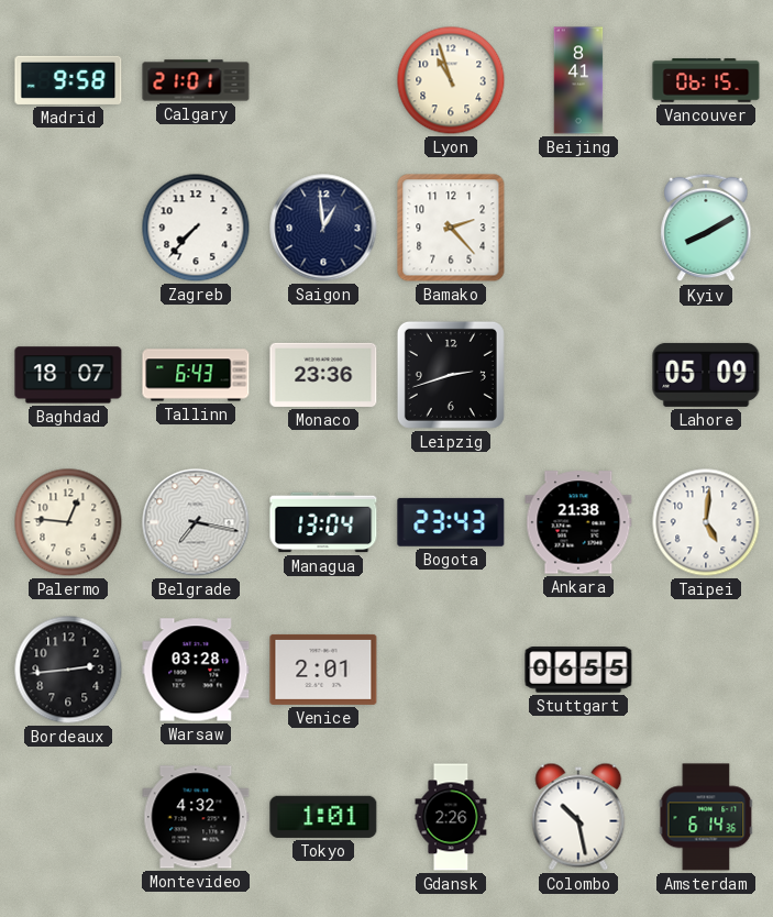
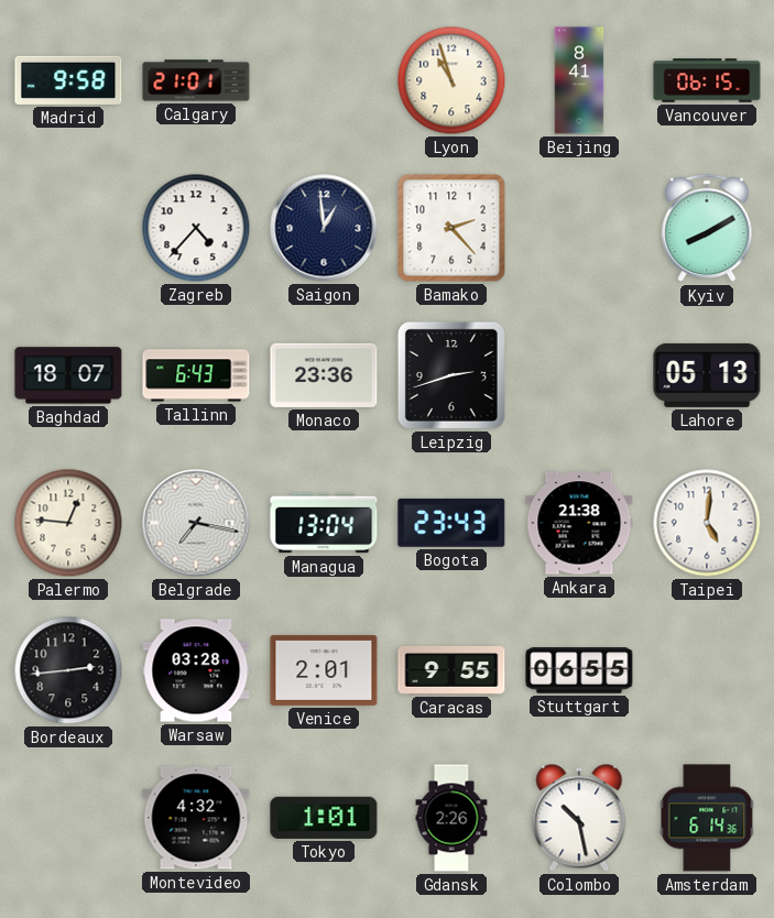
Zagreb: 7:37 -> 4:37 (196, 228)
Lahore: 05:09 -> 05:13 (707, 375)
Caracas: none -> 9:55 (451, 670)
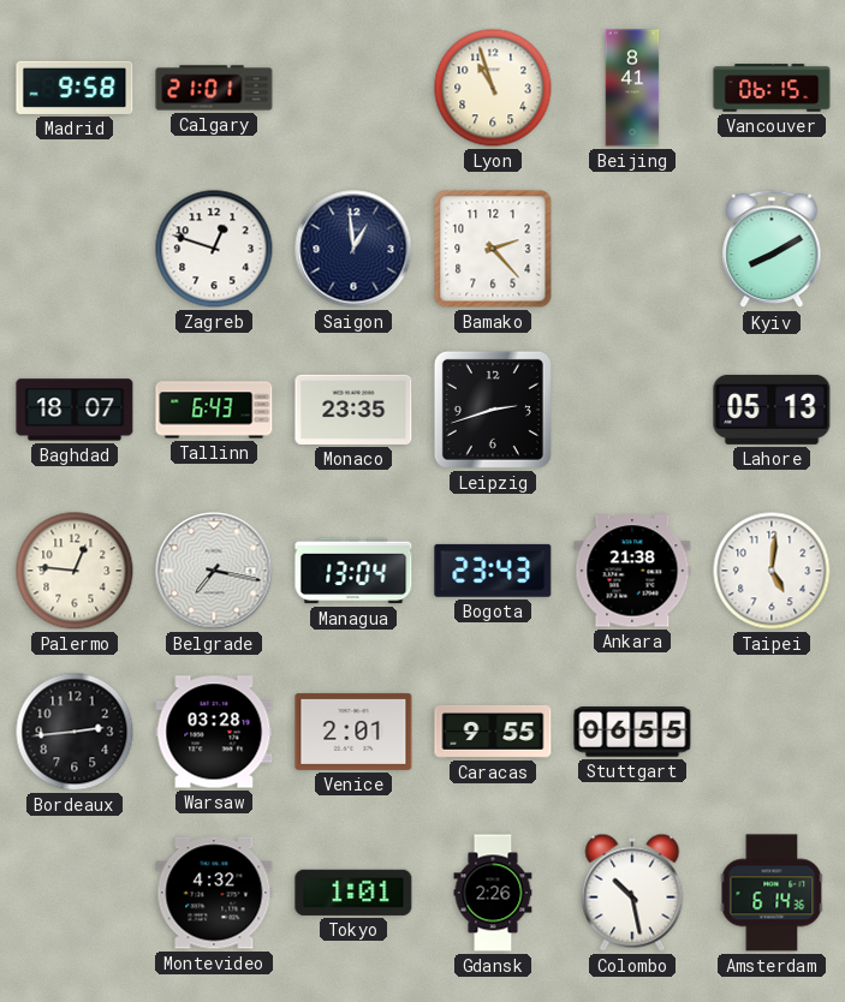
Zagreb: 4:37 -> 12:48 (214, 249)
Monaco: 23:36 -> 23:35 (353, 410)
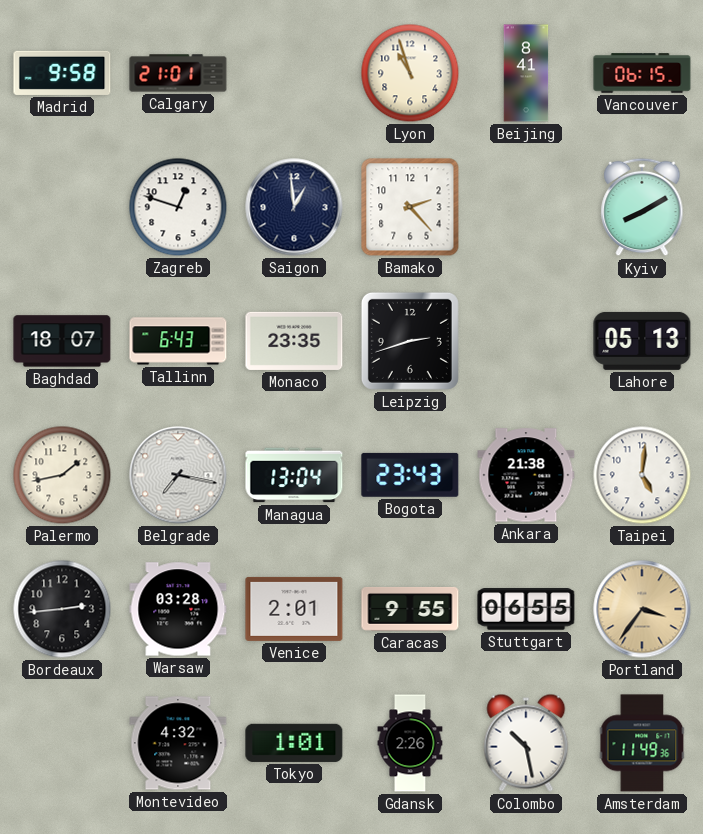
Palermo: 12:46 -> 1:43 (62, 475)
Portland: none -> 3:36 (642, 609)
Amsterdam: 6:14 -> 11:49 (642, 743)
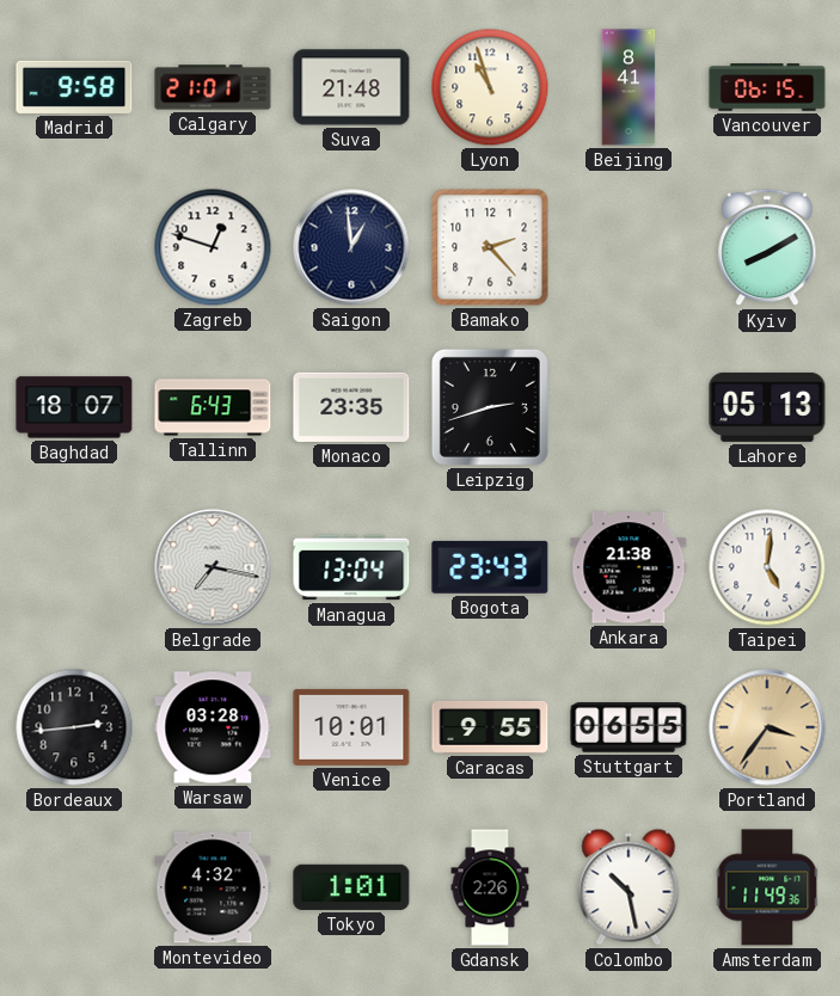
Suva: none -> 21:48 (351, 87)
Palermo: 1:43 -> none (62, 475)
Venice: 2:01 -> 10:01 (351, 727)
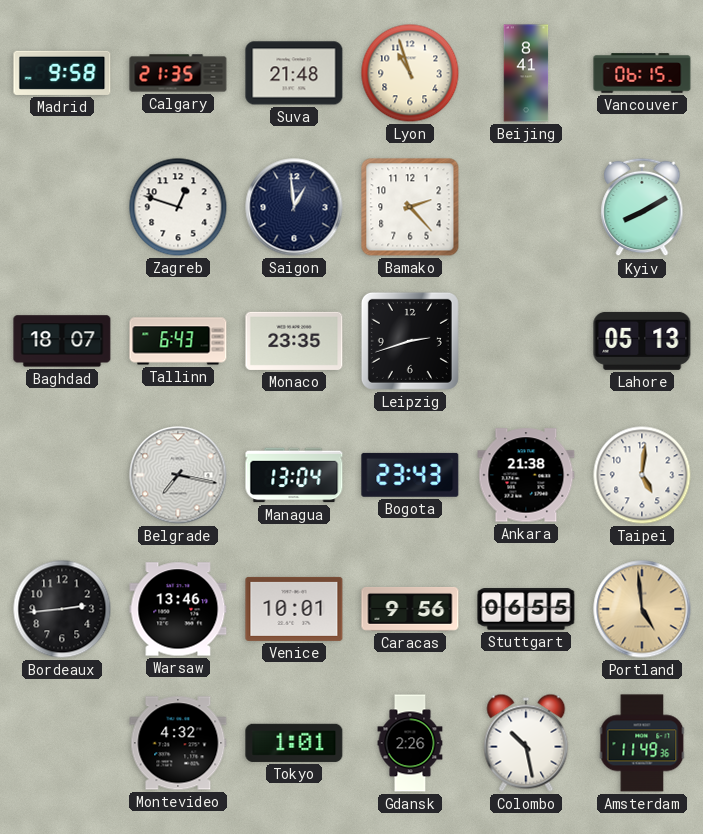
Calgary: 21:01 -> 21:35 (178, 73)
Warsaw: 03:28 -> 13:46 (178, 609)
Caracas: 9:55 -> 9:56 (410, 609)
Portland: 3:36 -> 4:59 (642, 609)
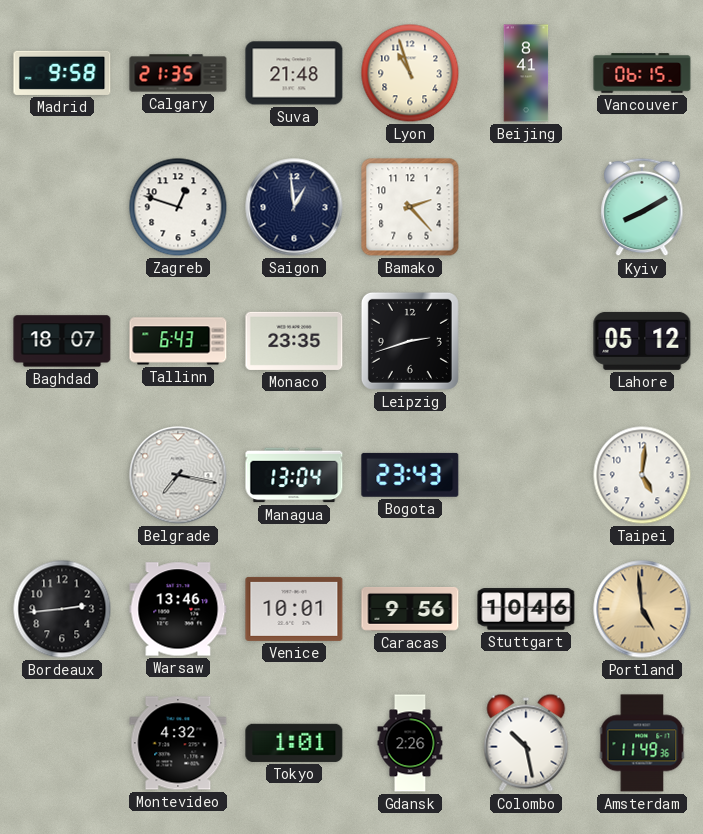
Lahore: 05:13 -> 05:12 (642, 341)
Ankara: 21:38 -> none (526, 475)
Stuttgart: 06:55 -> 10:46 (526, 609)
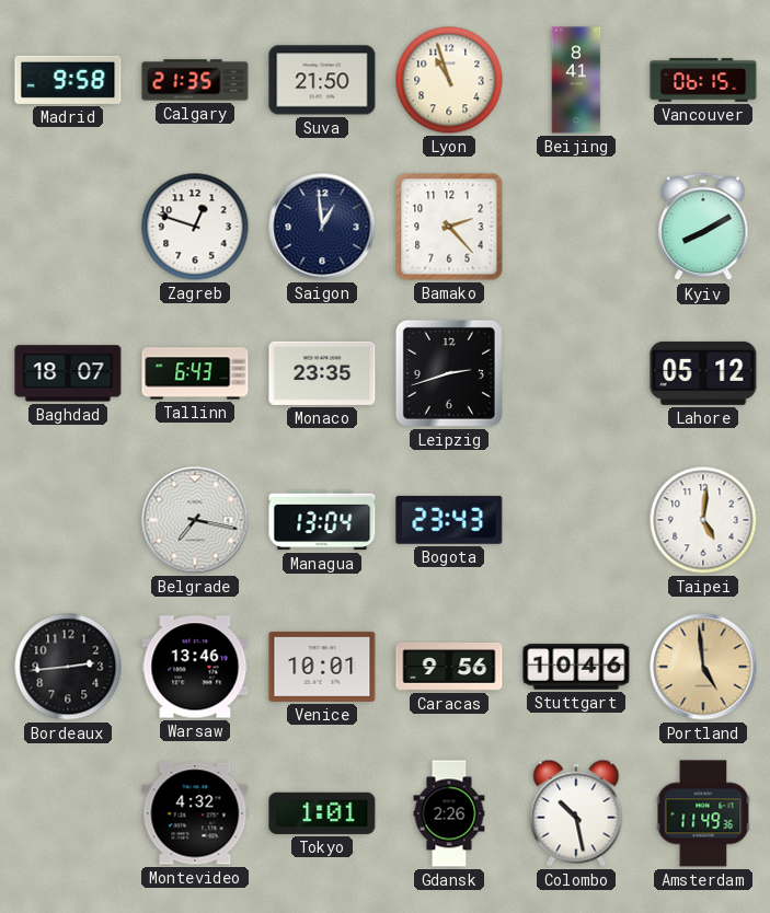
Suva: 21:48 -> 21:50 (322, 80)
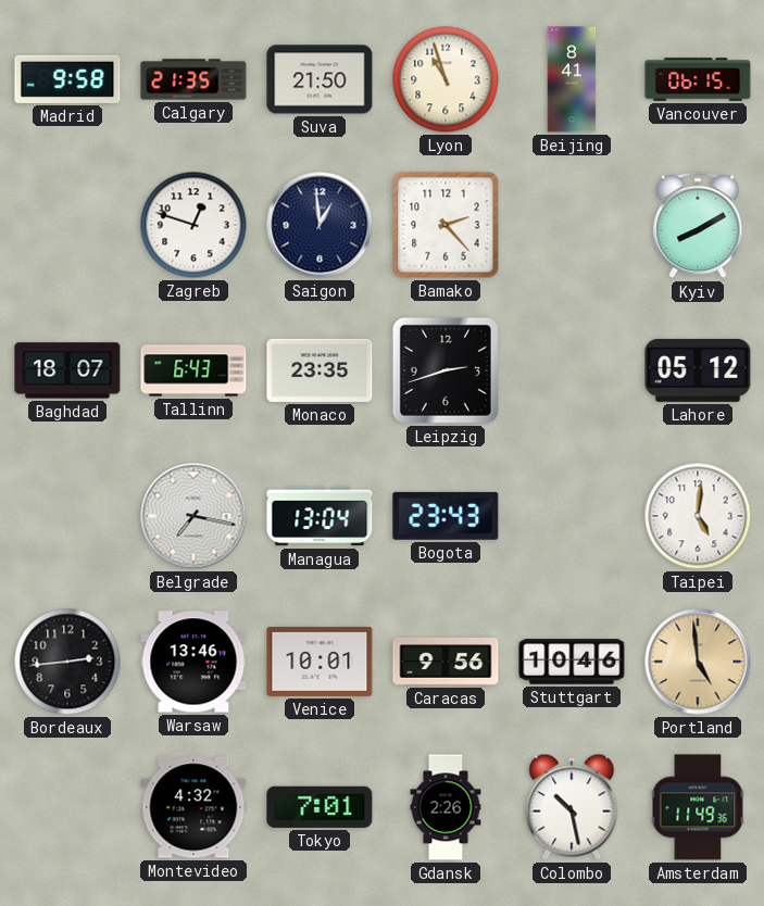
Tokyo: 1:01 -> 7:01 (320, 807)
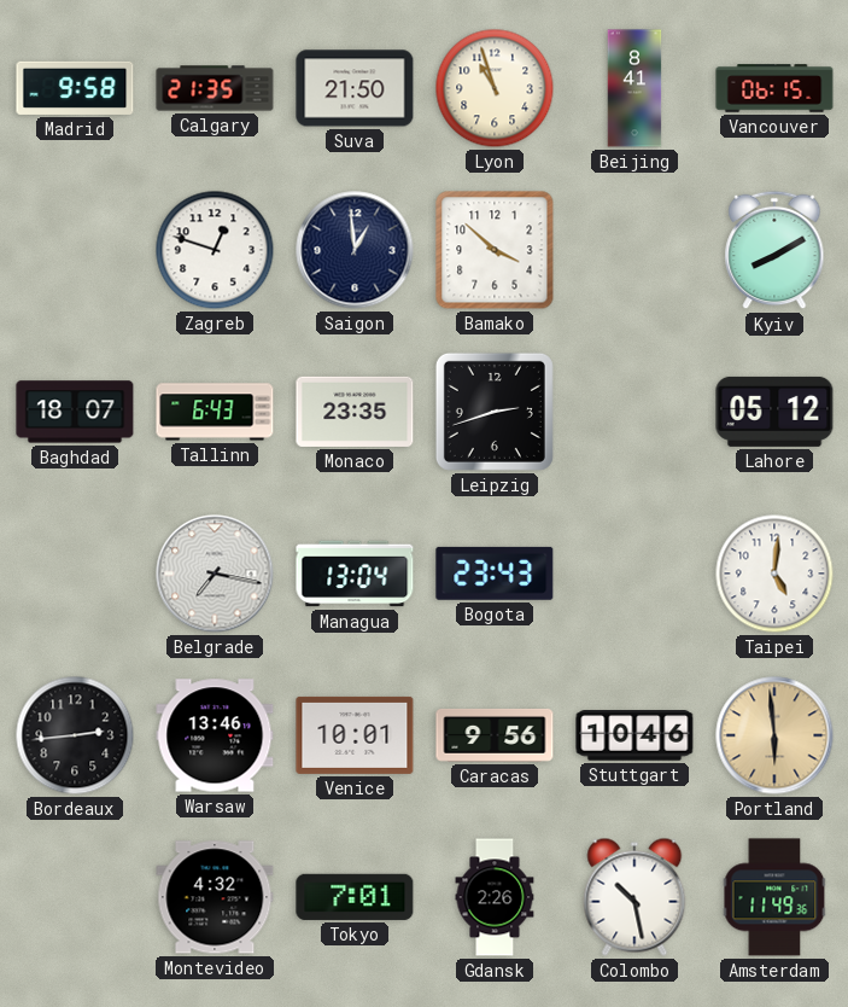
Bamako: 2:23 -> 3:52 (495, 250)
Portland: 4:59 -> 5:59 (774, 735)
